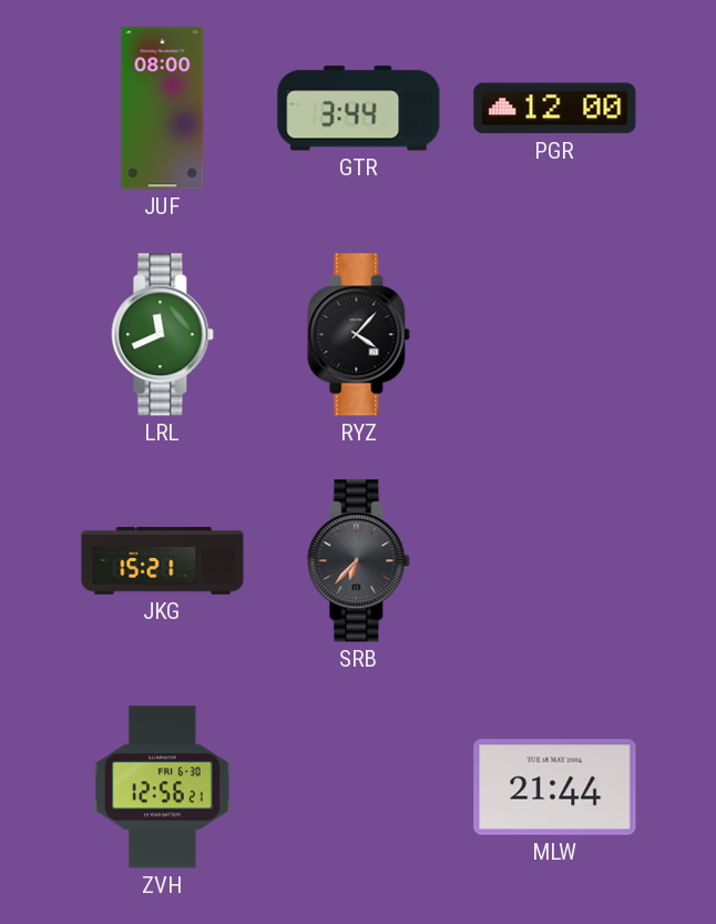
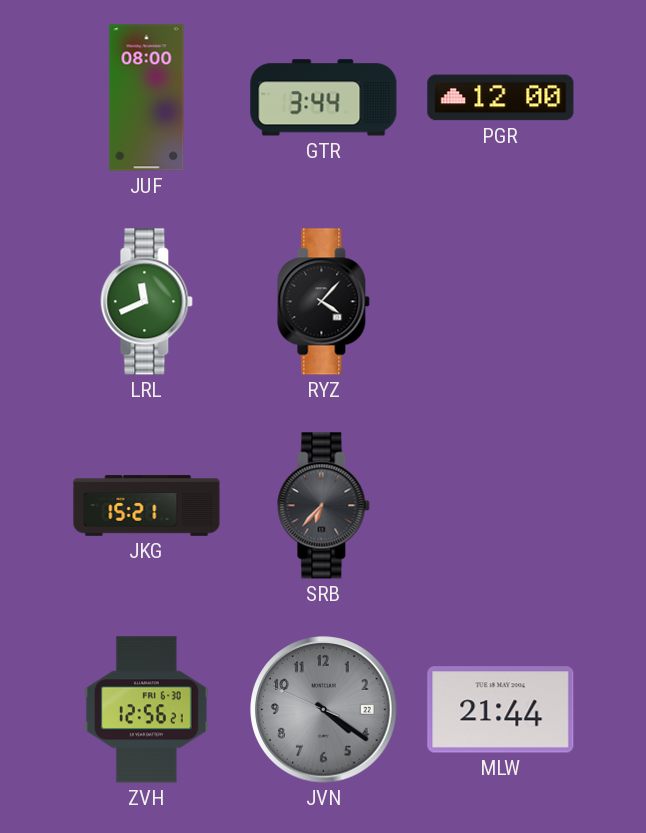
JVN: none -> 4:20 (324, 710)
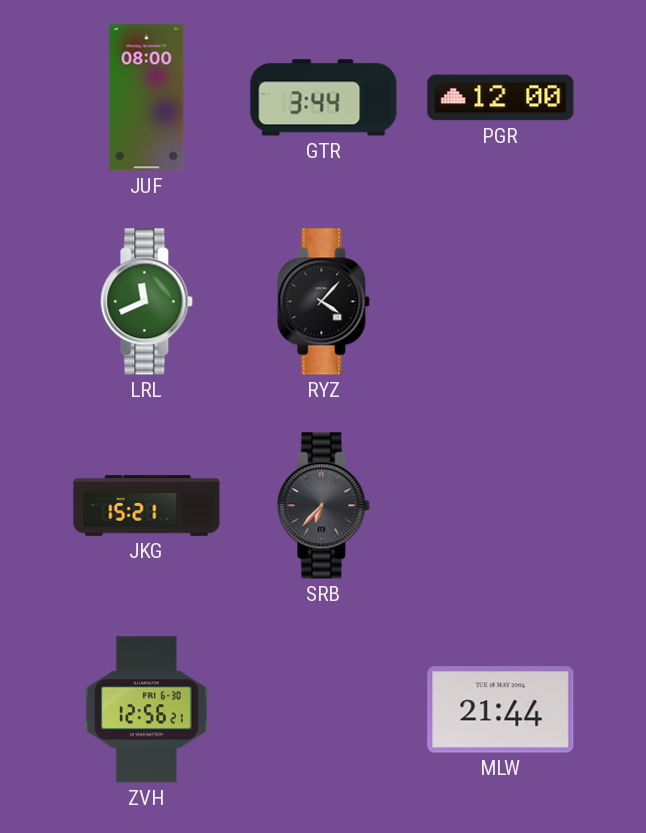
JVN: 4:20 -> none (324, 710)
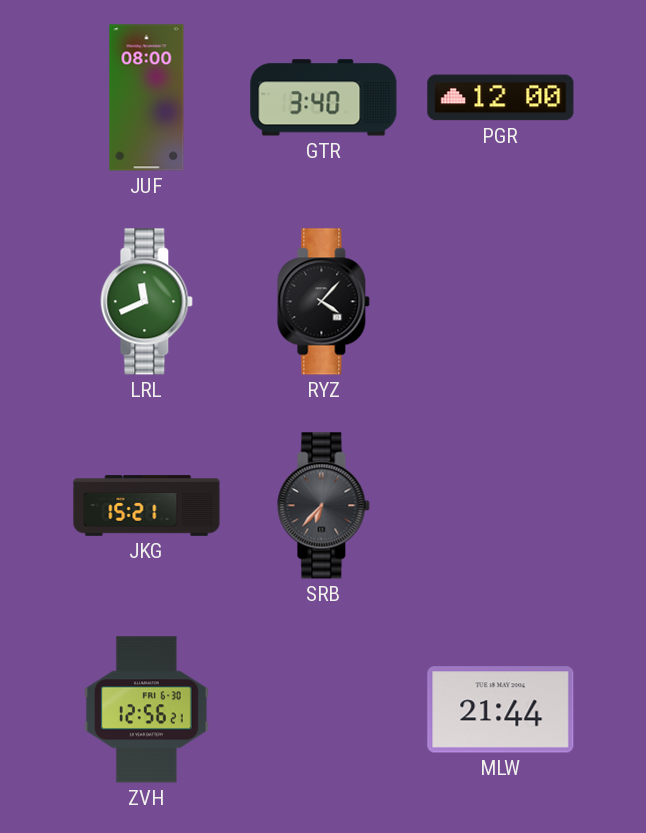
GTR: 3:44 -> 3:40 (324, 98)
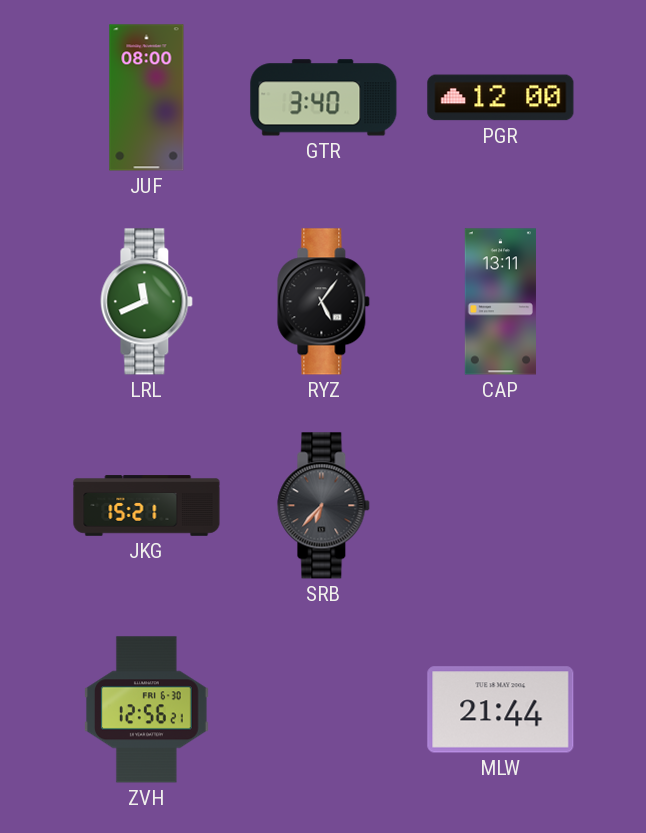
RYZ: 4:07 -> 5:06 (324, 302)
CAP: none -> 13:11 (500, 302)
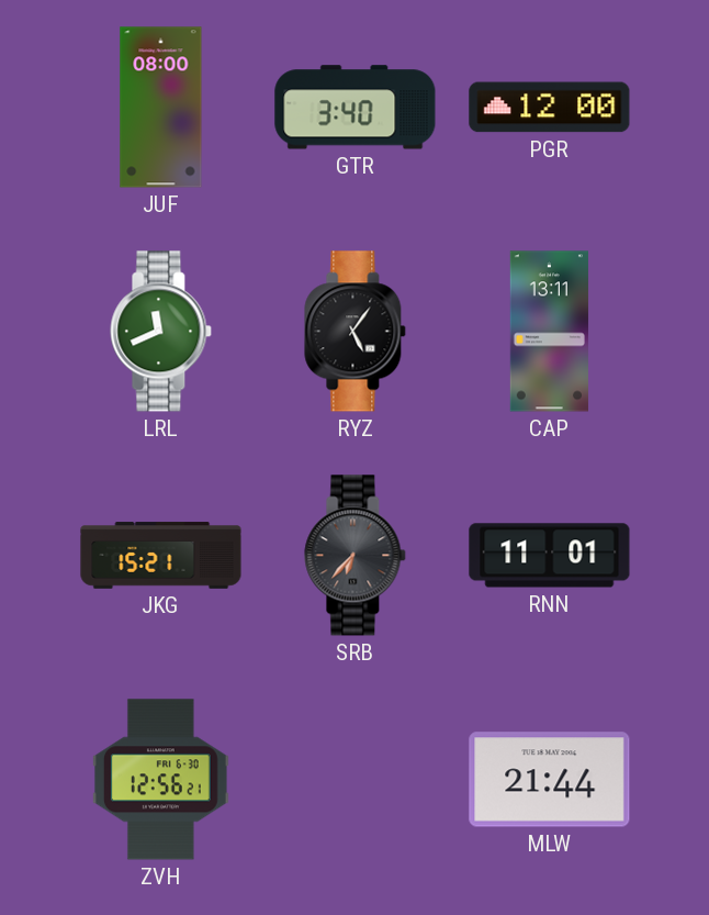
RNN: none -> 11:01 (550, 556)
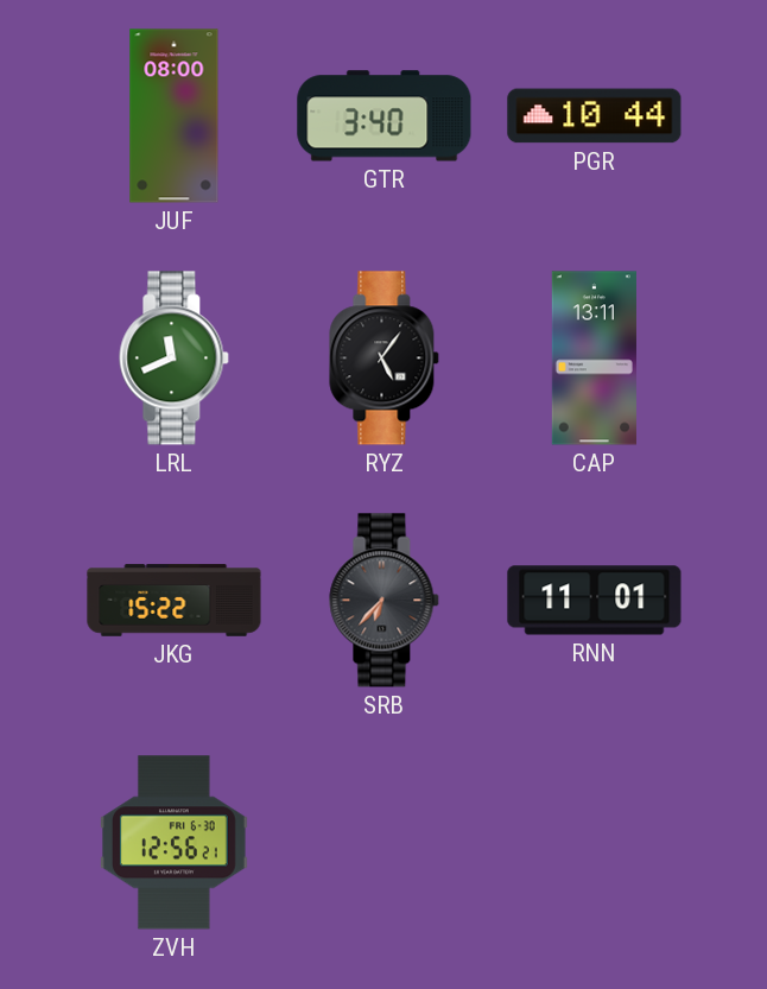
PGR: 12:00 -> 10:44 (595, 116)
JKG: 15:21 -> 15:22 (175, 601)
MLW: 21:44 -> none (550, 780)
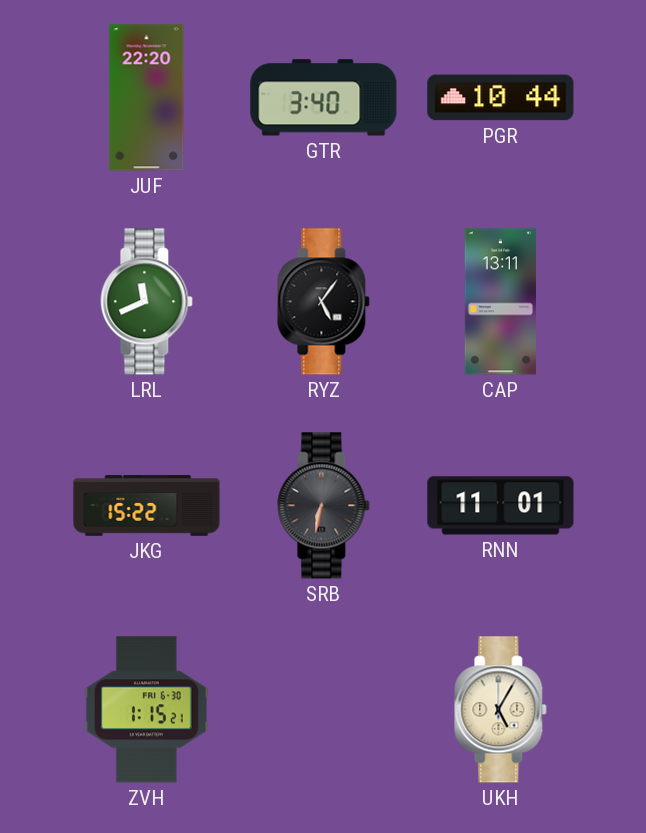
JUF: 08:00 -> 22:20 (147, 98)
SRB: 6:37 -> 6:32 (324, 506)
ZVH: 12:56 -> 1:15 (147, 710)
UKH: none -> 5:05 (501, 710)
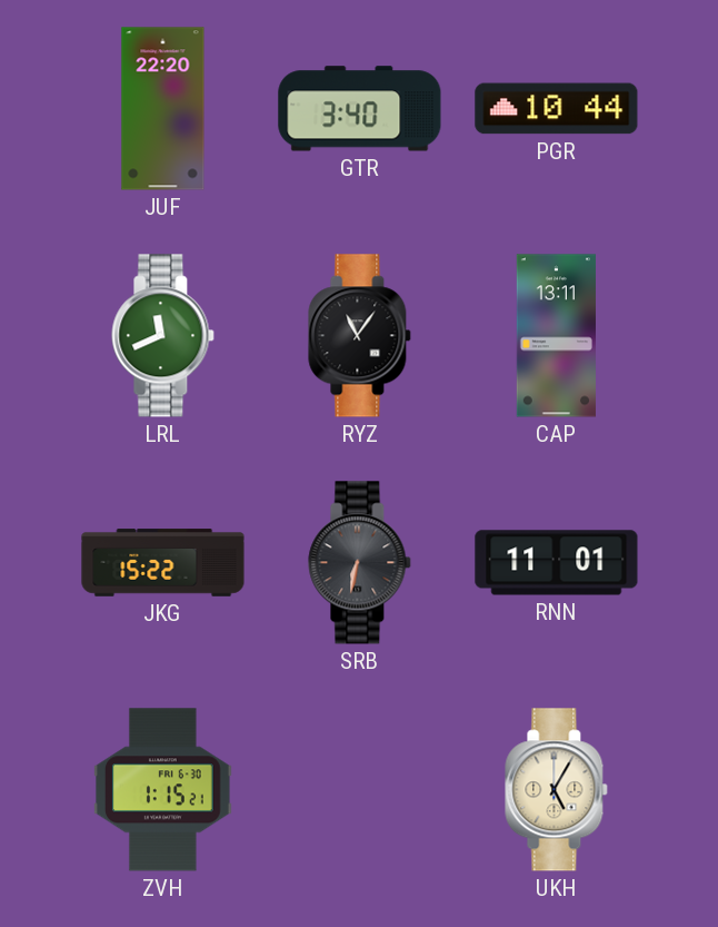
RYZ: 5:06 -> 11:06 (360, 336)
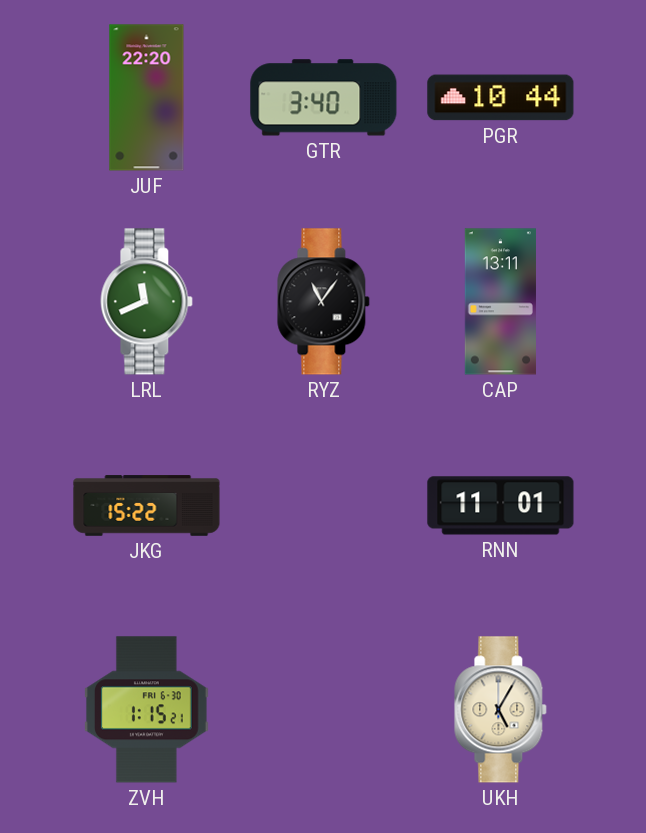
SRB: 6:32 -> none (360, 563)
